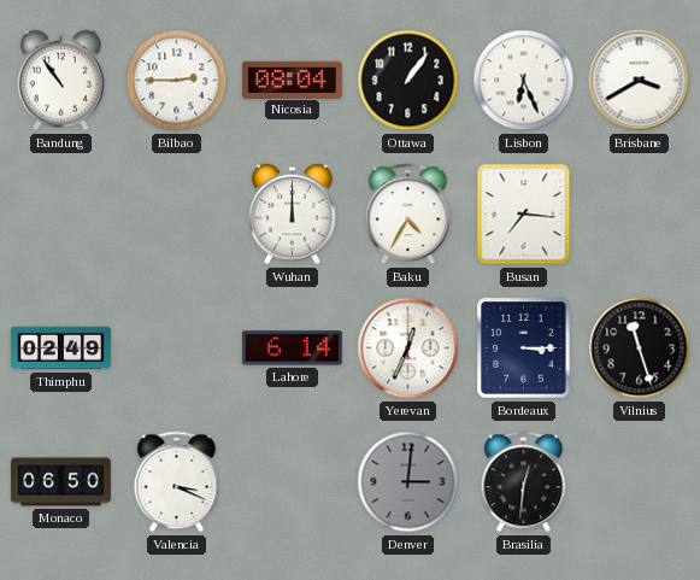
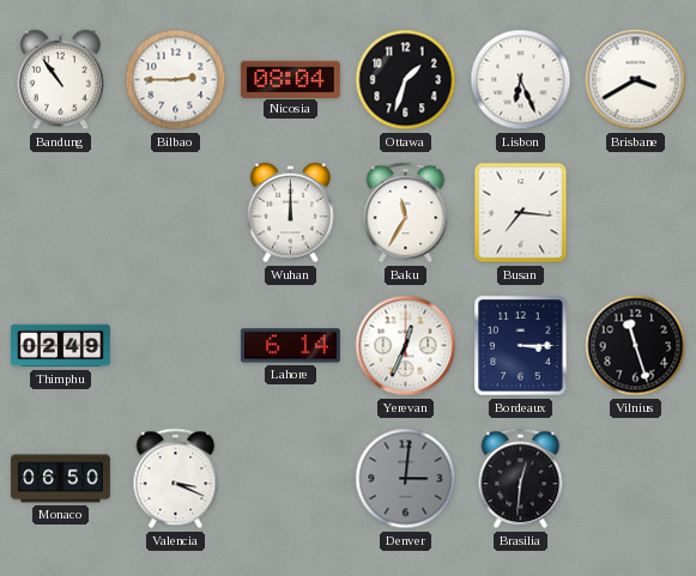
Ottawa: 1:06 -> 1:33 (406, 80)
Baku: 4:35 -> 11:35 (406, 213)
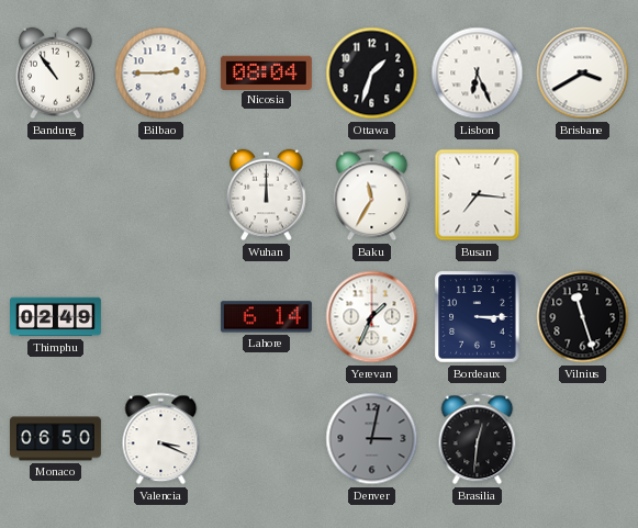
Yerevan: 12:34 -> 1:34 (372, 317)
Denver: 3:01 -> 3:02 (372, 439)
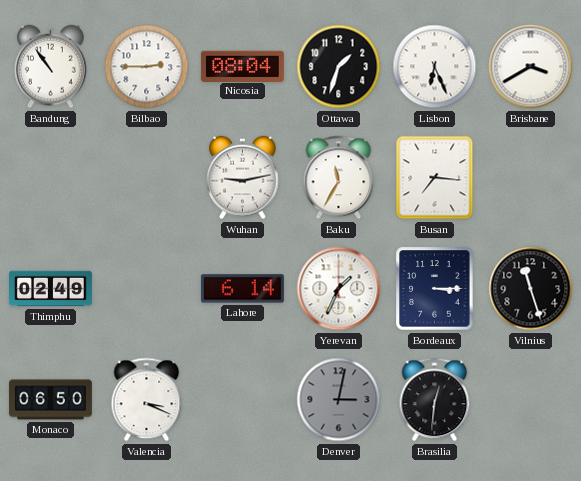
Wuhan: 12:00 -> 9:13 (243, 178)
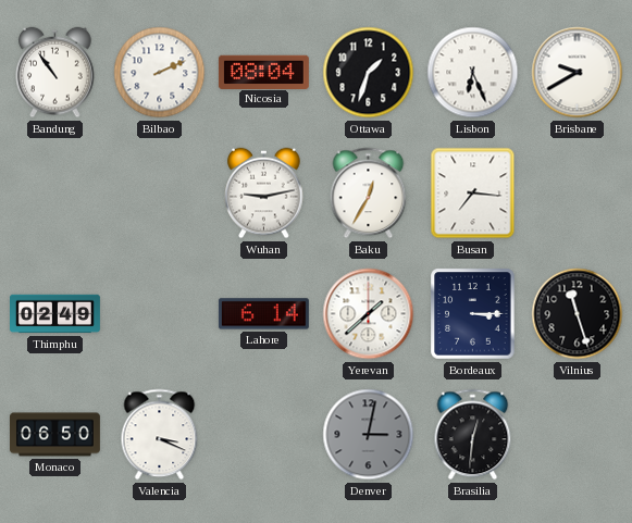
Bilbao: 2:45 -> 2:11 (160, 73)
Brisbane: 3:40 -> 9:40 (578, 73)
Baku: 11:35 -> 12:35 (369, 194)
Yerevan: 1:34 -> 1:38 (369, 314)
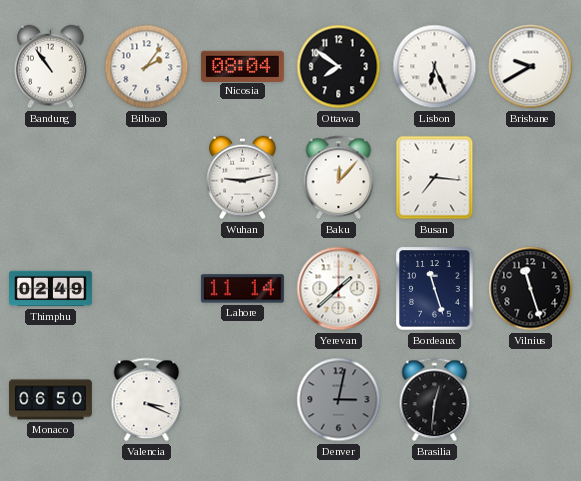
Bilbao: 2:11 -> 2:06 (147, 67)
Ottawa: 1:33 -> 7:51 (339, 67)
Baku: 12:35 -> 12:07 (339, 178)
Lahore: 6:14 -> 11:14 (242, 289)
Bordeaux: 3:15 -> 11:27 (435, 289)
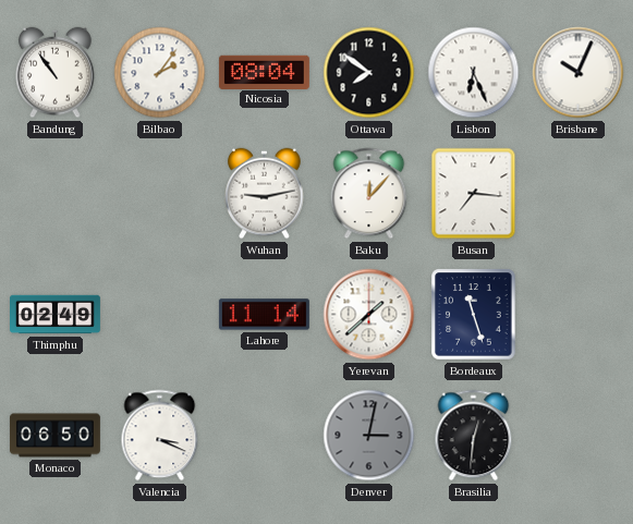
Brisbane: 9:40 -> 10:04 (579, 73)
Vilnius: 11:27 -> none (531, 289)
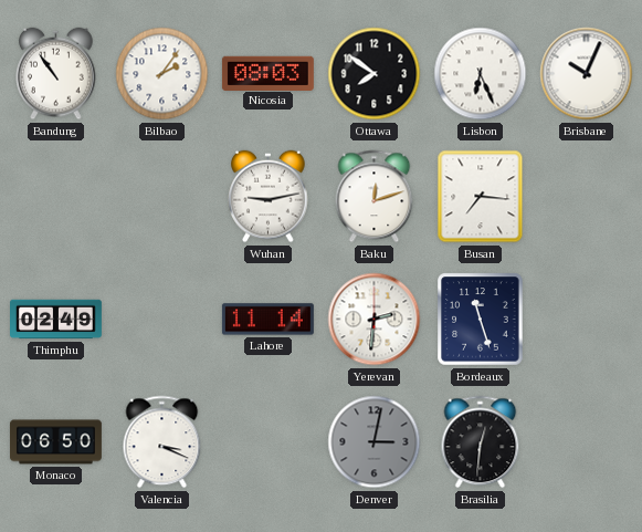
Nicosia: 08:04 -> 08:03 (267, 73)
Baku: 12:07 -> 12:12 (375, 197)
Yerevan: 1:38 -> 2:31 (375, 320)
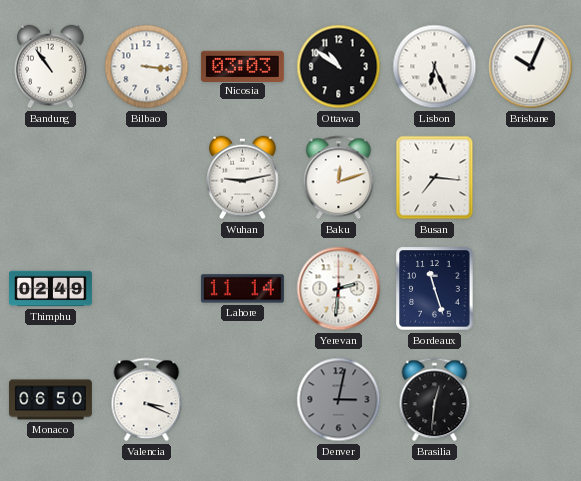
Bilbao: 2:06 -> 3:16 (147, 67)
Nicosia: 08:03 -> 03:03 (242, 66)
Ottawa: 7:51 -> 10:51 (339, 67)
